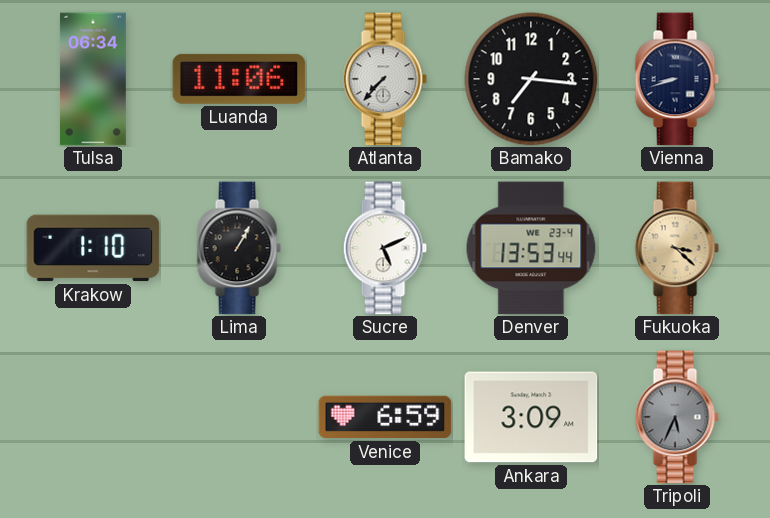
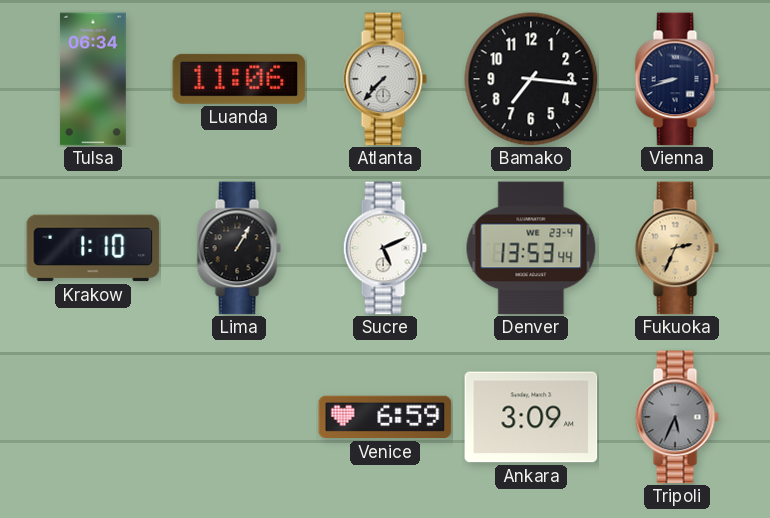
Fukuoka: 3:22 -> 2:34 (677, 248)
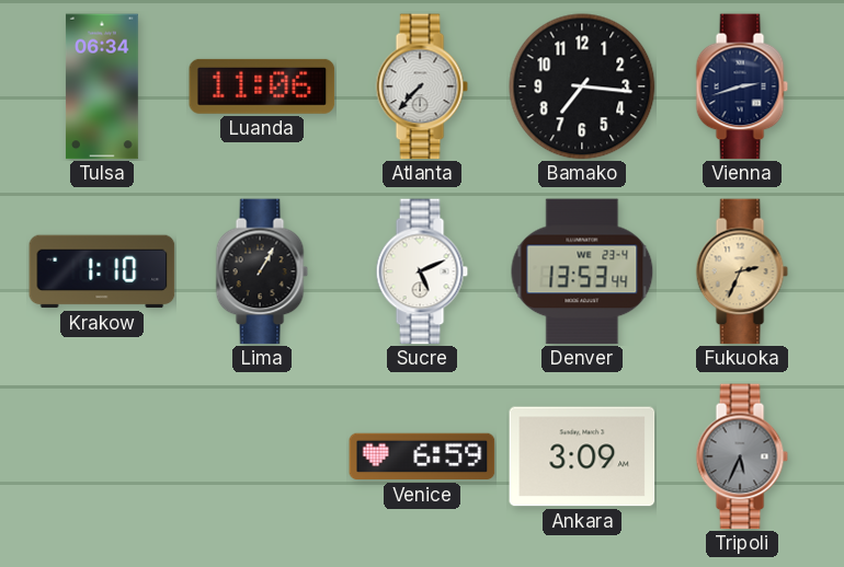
Vienna: 8:42 -> 2:42 (742, 86)
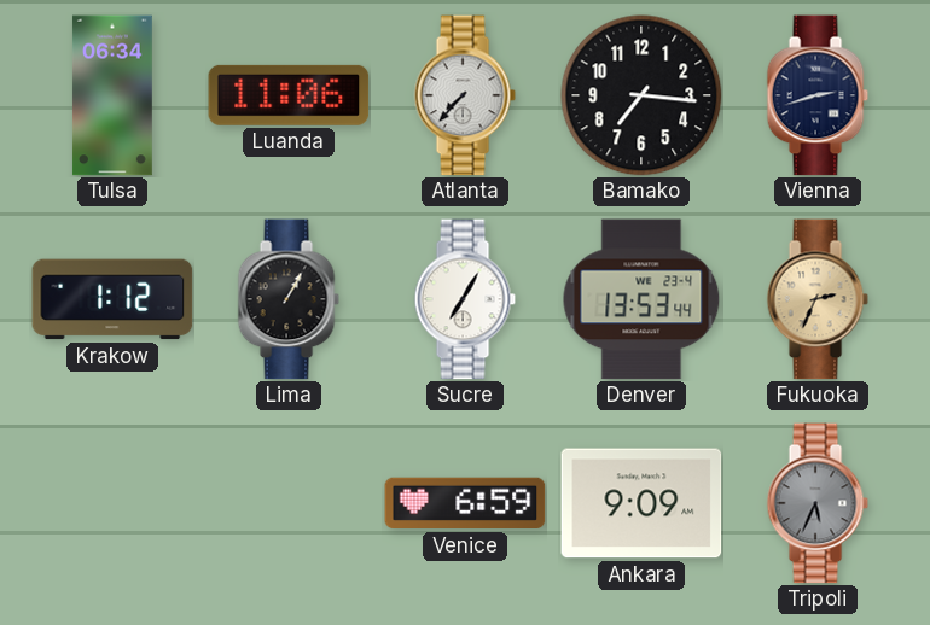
Krakow: 1:10 -> 1:12 (112, 299)
Sucre: 5:11 -> 7:05 (465, 299)
Ankara: 3:09 -> 9:09 (641, 503)
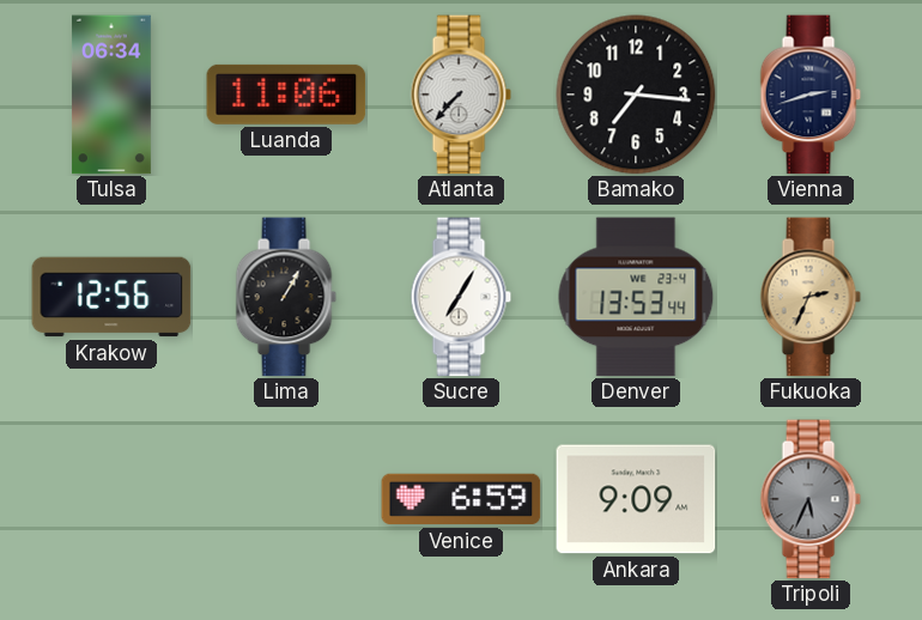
Krakow: 1:12 -> 12:56 (111, 297)
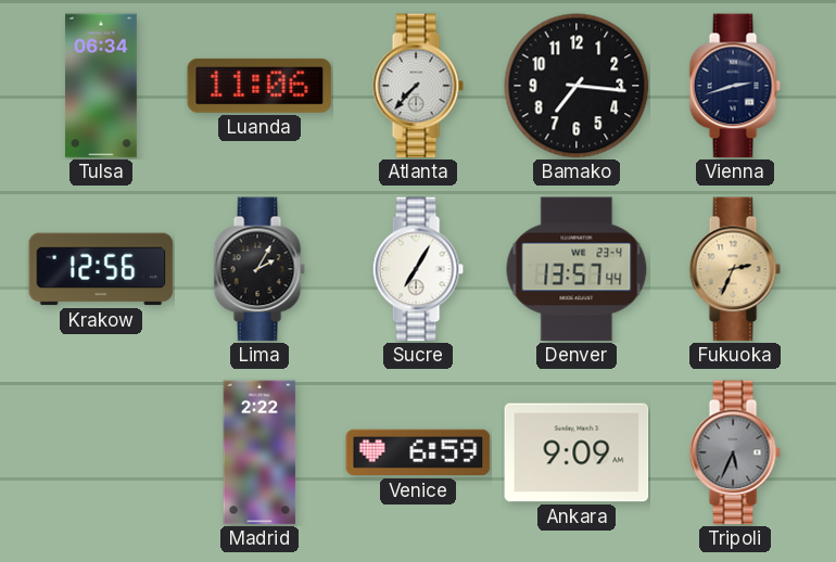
Lima: 1:05 -> 2:05 (259, 269)
Denver: 13:53 -> 13:57 (577, 269)
Madrid: none -> 2:22 (259, 452)
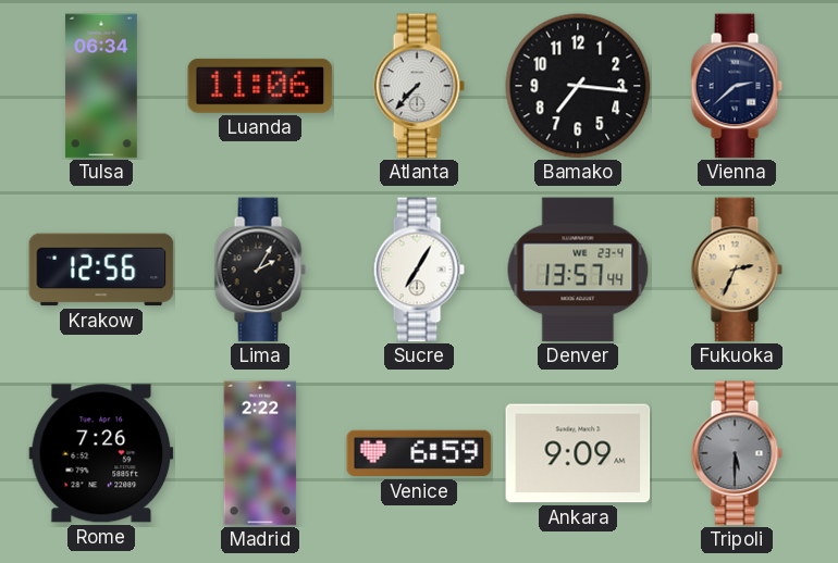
Vienna: 2:42 -> 2:38 (737, 86)
Rome: none -> 7:26 (101, 453)
Tripoli: 5:34 -> 5:30 (737, 453)
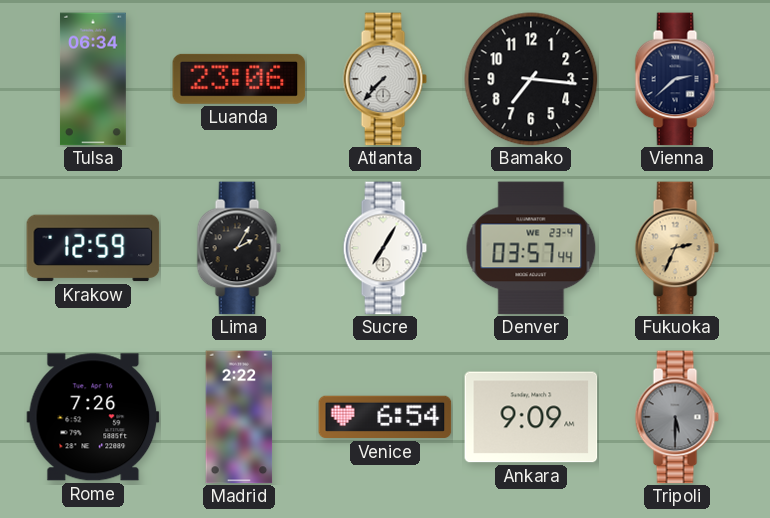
Luanda: 11:06 -> 23:06 (239, 79)
Krakow: 12:56 -> 12:59 (93, 248)
Denver: 13:57 -> 03:57 (531, 248)
Venice: 6:59 -> 6:54 (385, 417)
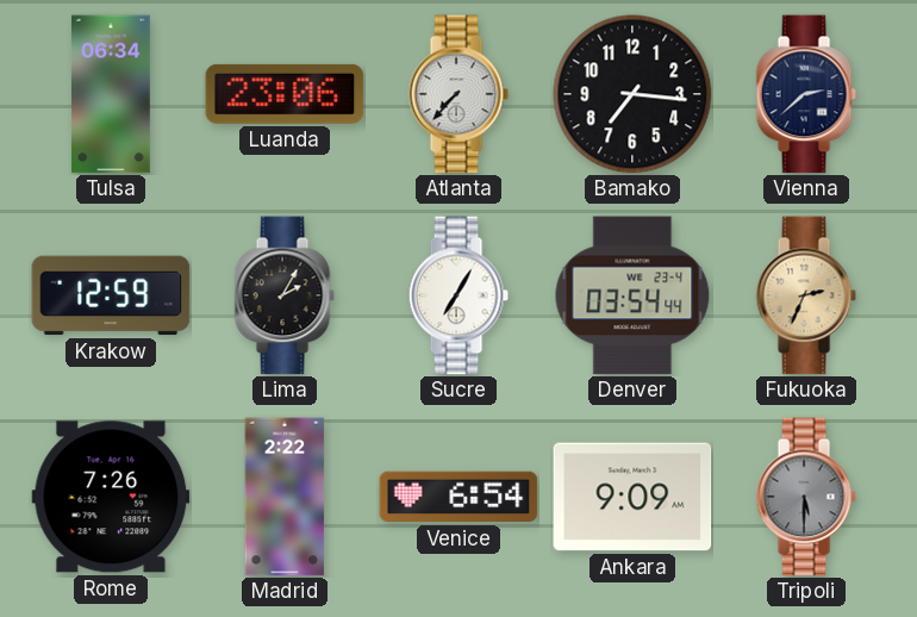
Denver: 03:57 -> 03:54 (632, 295)
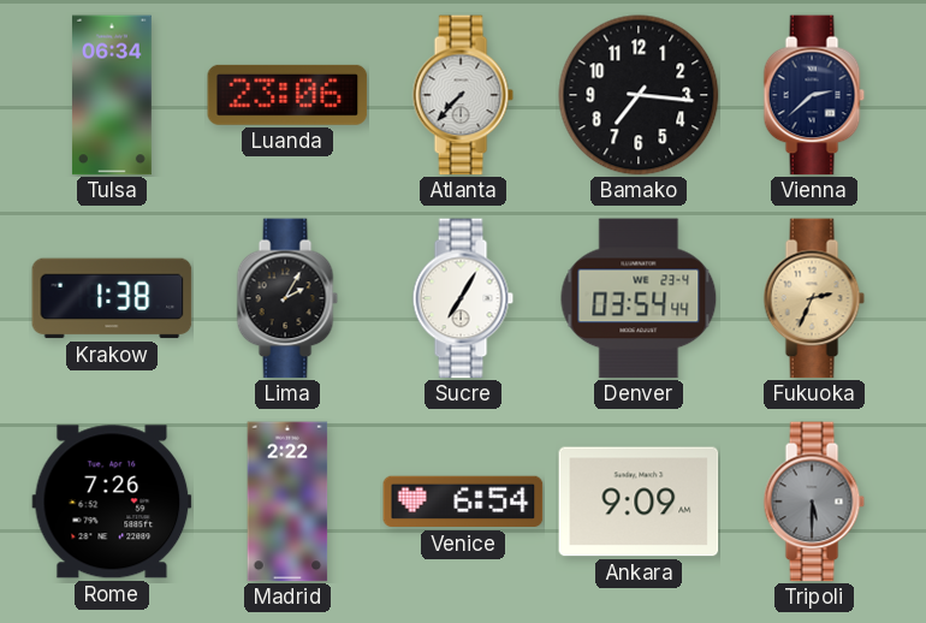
Krakow: 12:59 -> 1:38 (112, 298)
